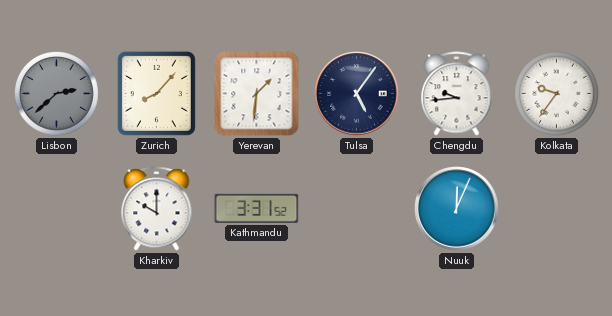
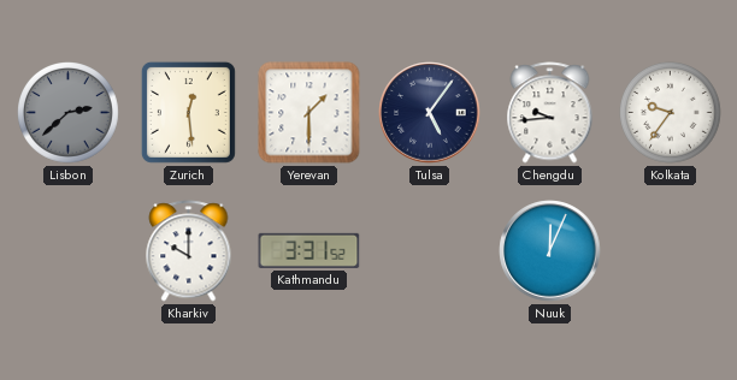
Zurich: 8:07 -> 12:29 (188, 112)
Yerevan: 1:31 -> 1:30 (309, 113)
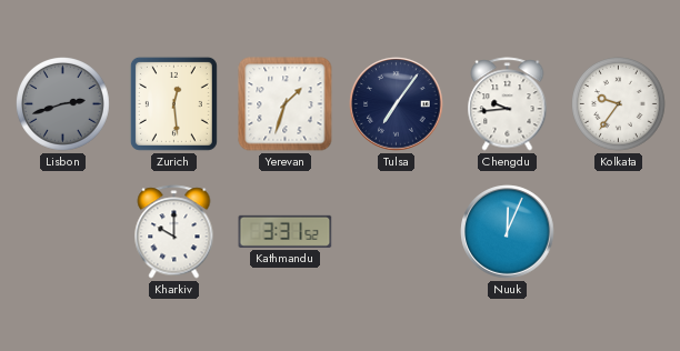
Lisbon: 2:38 -> 2:42 (63, 104)
Yerevan: 1:30 -> 1:33 (286, 104)
Tulsa: 5:06 -> 7:06 (397, 104)
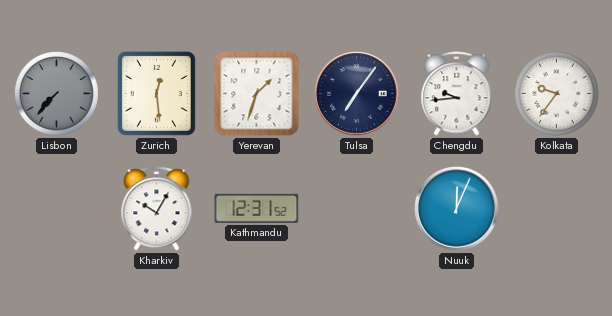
Lisbon: 2:42 -> 7:37 (57, 94)
Kharkiv: 10:00 -> 10:05 (157, 209)
Kathmandu: 3:31 -> 12:31 (257, 208)
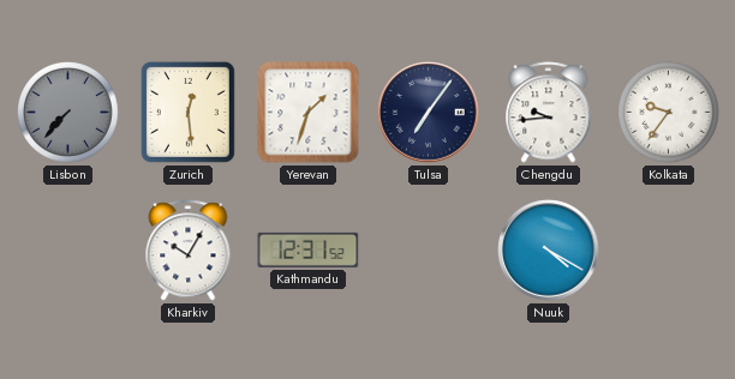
Nuuk: 12:04 -> 4:20 (549, 251)
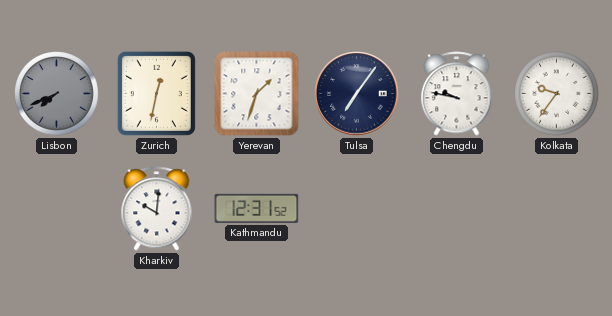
Lisbon: 7:37 -> 7:41 (57, 94)
Zurich: 12:29 -> 12:32 (156, 93)
Chengdu: 9:44 -> 9:47 (457, 94)
Kharkiv: 10:05 -> 10:01 (157, 209)
Nuuk: 4:20 -> none (549, 251)
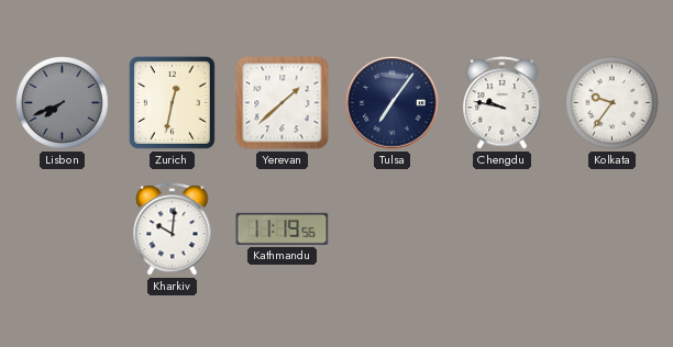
Yerevan: 1:33 -> 1:38 (283, 103)
Kathmandu: 12:31 -> 11:19 (283, 228)
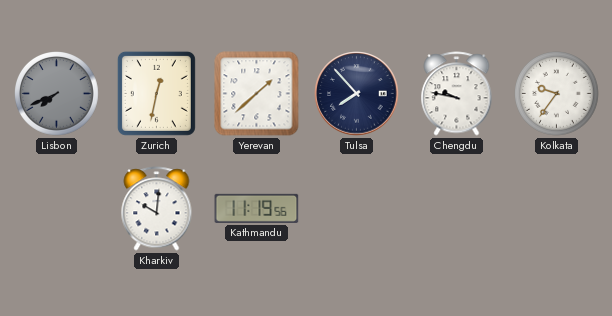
Tulsa: 7:06 -> 7:53 (357, 94)
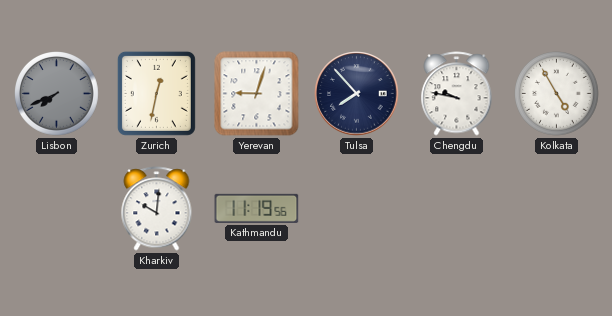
Yerevan: 1:38 -> 9:03 (257, 94)
Kolkata: 9:36 -> 4:55 (557, 94)
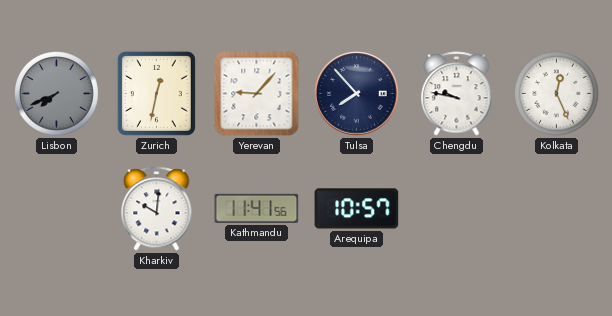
Yerevan: 9:03 -> 9:07 (257, 94)
Kolkata: 4:55 -> 12:26 (557, 94)
Kathmandu: 11:19 -> 11:41 (257, 208)
Arequipa: none -> 10:57 (357, 209)
